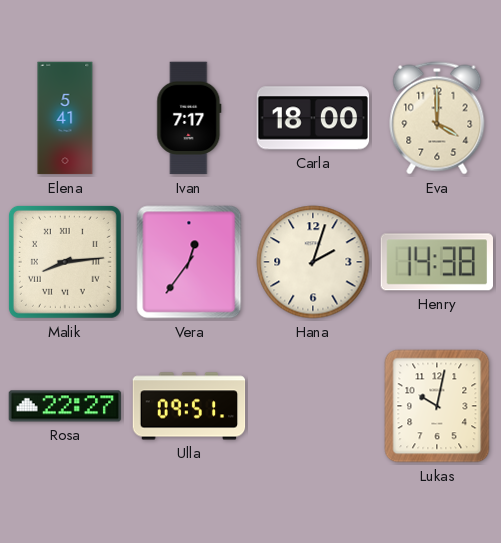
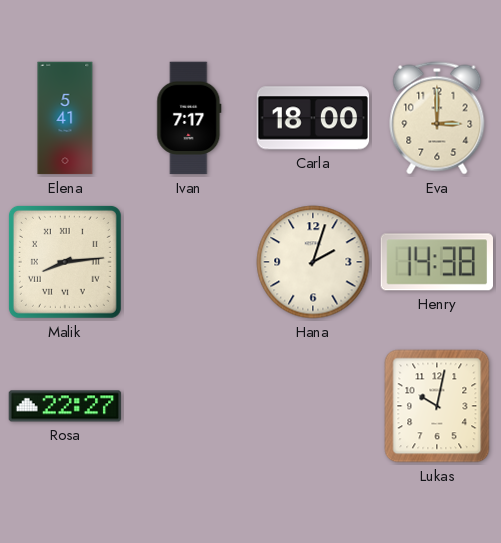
Eva: 4:00 -> 3:00 (437, 118)
Vera: 12:36 -> none (189, 262)
Ulla: 09:51 -> none (189, 406)
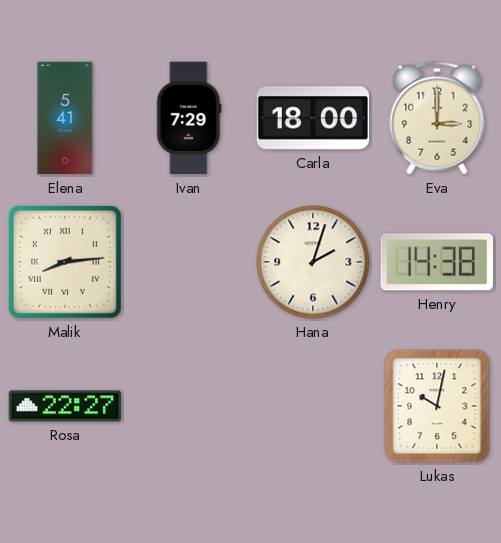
Ivan: 7:17 -> 7:29 (189, 118)
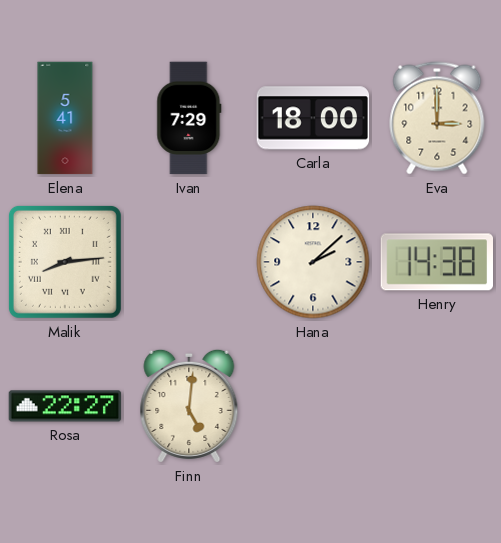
Hana: 2:03 -> 2:08 (313, 262)
Finn: none -> 5:01 (189, 406)
Lukas: 10:02 -> none (437, 406)
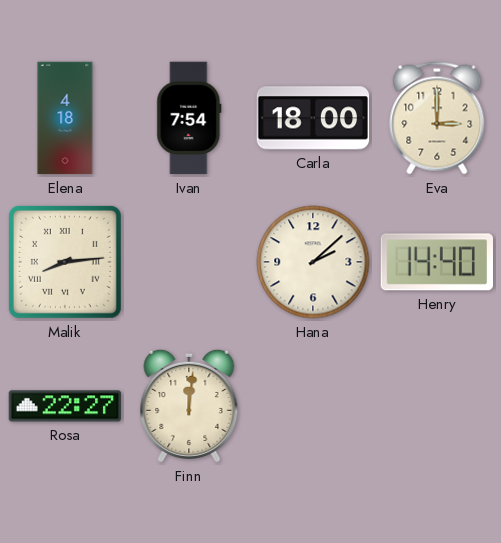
Elena: 5:41 -> 4:18 (65, 118)
Ivan: 7:29 -> 7:54 (189, 118)
Henry: 14:38 -> 14:40 (436, 262)
Finn: 5:01 -> 12:01 (189, 406)
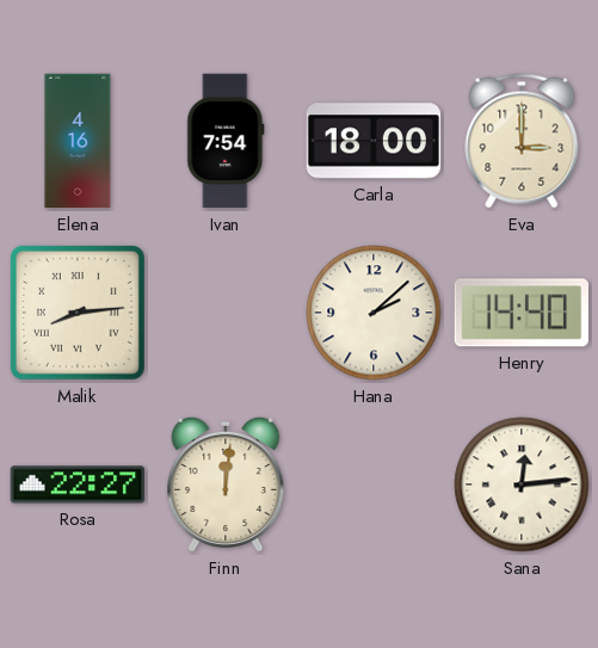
Elena: 4:18 -> 4:16 (78, 141)
Sana: none -> 12:14 (522, 485)
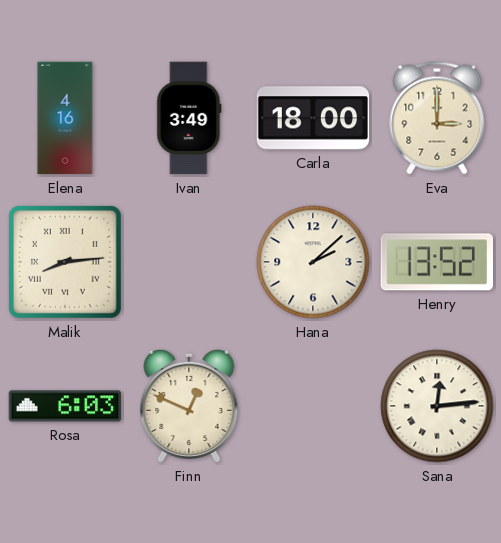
Ivan: 7:54 -> 3:49 (189, 118)
Henry: 14:40 -> 13:52 (436, 262)
Rosa: 22:27 -> 6:03 (65, 406)
Finn: 12:01 -> 12:49 (189, 406)
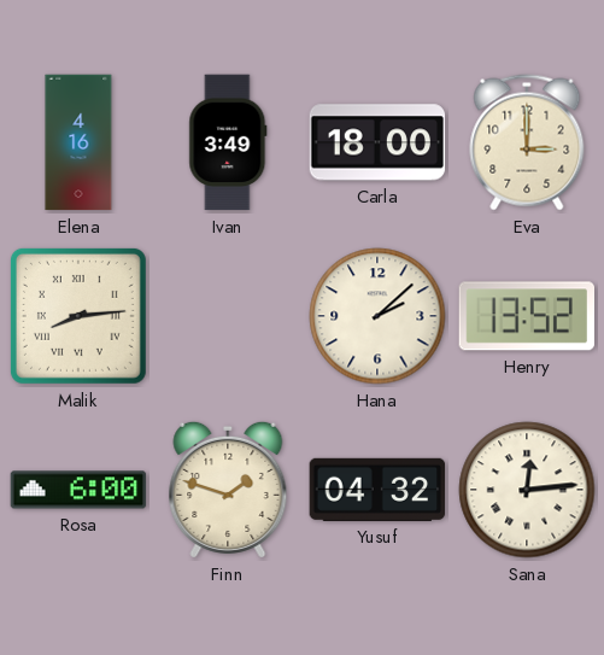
Rosa: 6:03 -> 6:00 (78, 490)
Finn: 12:49 -> 1:48 (228, 490)
Yusuf: none -> 04:32 (377, 490)
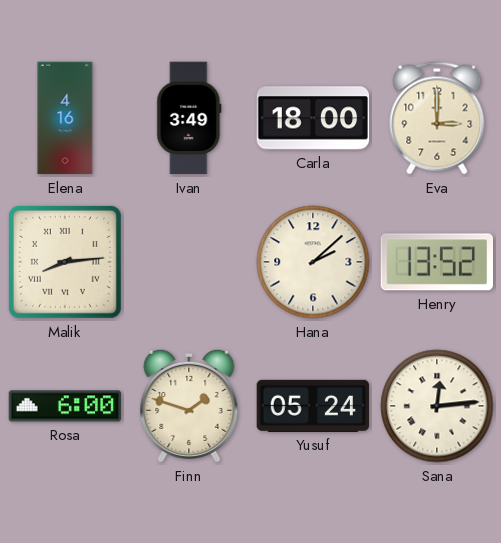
Yusuf: 04:32 -> 05:24 (313, 406)
